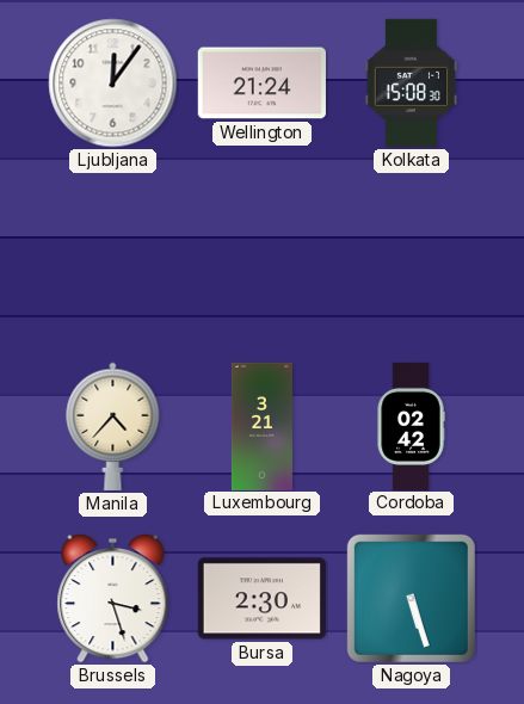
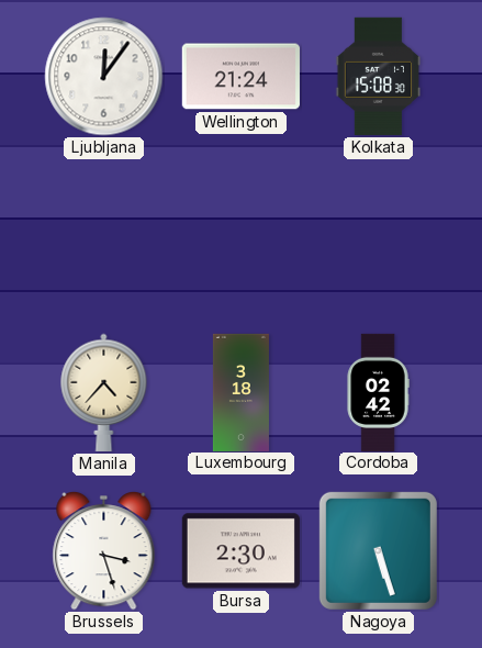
Luxembourg: 3:21 -> 3:18 (240, 392)
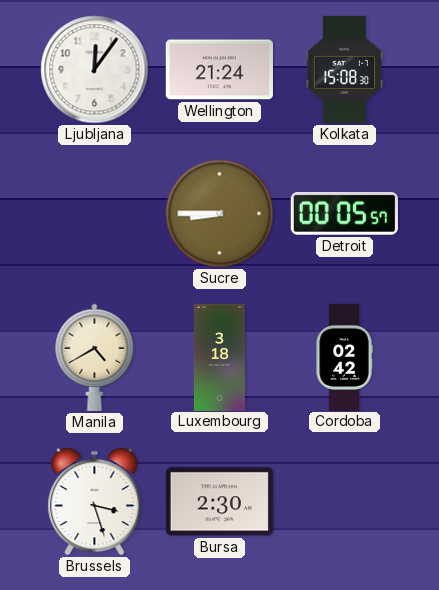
Sucre: none -> 8:45 (220, 214)
Detroit: none -> 00:05 (344, 214)
Manila: 4:37 -> 4:40 (95, 357)
Nagoya: 5:27 -> none (378, 550)
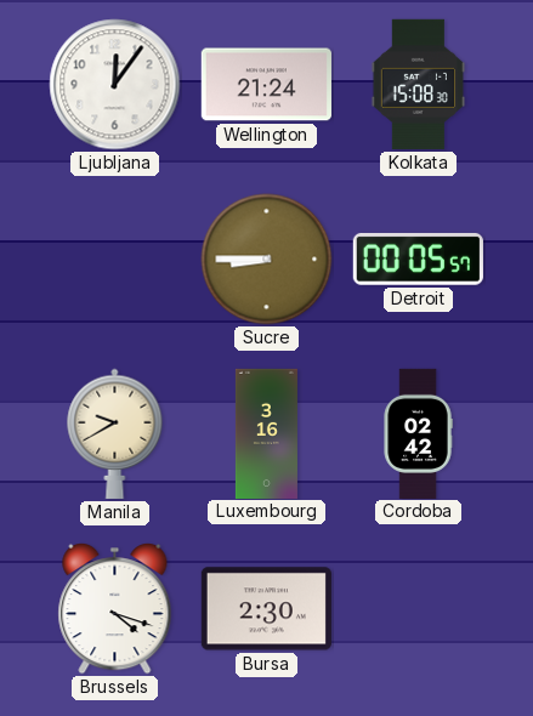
Manila: 4:40 -> 9:40 (115, 433)
Luxembourg: 3:18 -> 3:16 (266, 433)
Brussels: 3:27 -> 4:18 (115, 609)
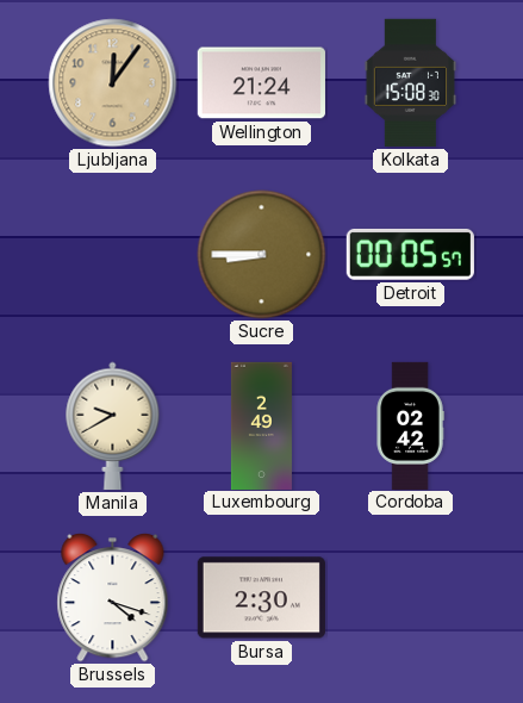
Ljubljana dial: white -> champagne (113, 83)
Luxembourg: 3:16 -> 2:49 (261, 425)
